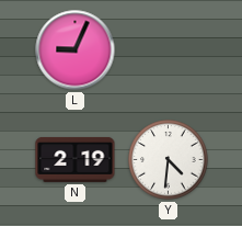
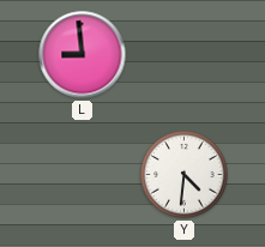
L: 9:04 -> 8:59 (83, 55)
N: 2:19 -> none (76, 159)
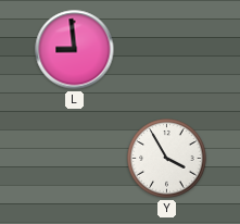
Y: 4:31 -> 3:55 (167, 159)
